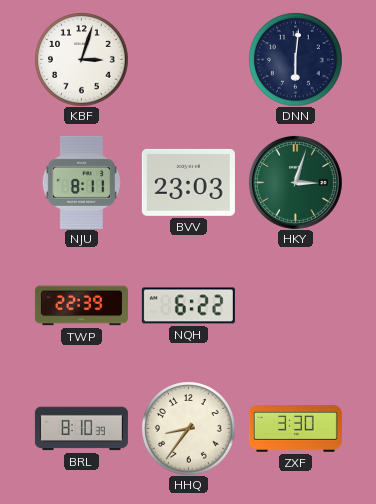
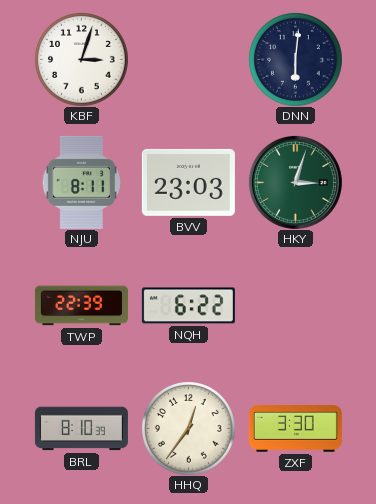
HHQ: 8:36 -> 12:36 (189, 429)
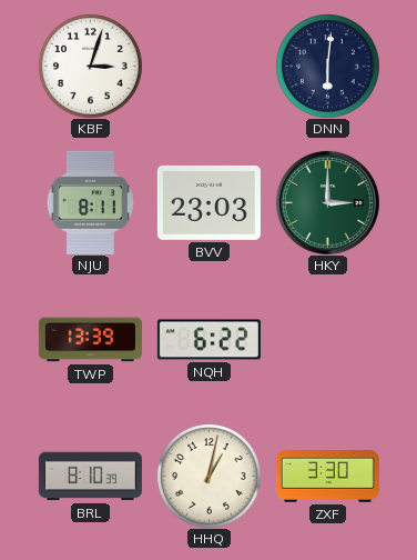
HKY: 3:03 -> 3:00 (327, 202)
TWP: 22:39 -> 13:39 (90, 340)
HHQ: 12:36 -> 1:02 (210, 477)
